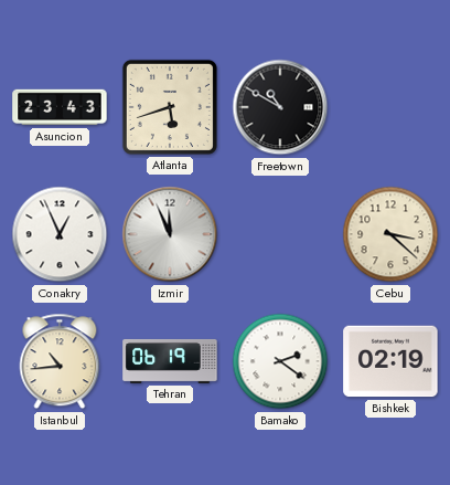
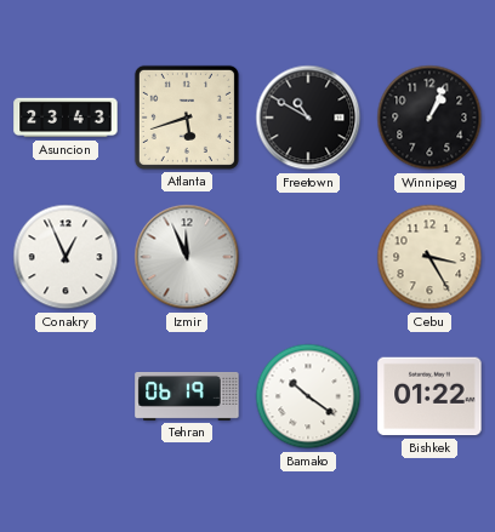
Winnipeg: none -> 1:04 (429, 118)
Cebu: 3:22 -> 3:25 (429, 257)
Istanbul: 10:44 -> none (60, 361)
Bamako: 2:21 -> 10:21 (308, 396)
Bishkek: 02:19 -> 01:22 (429, 396)
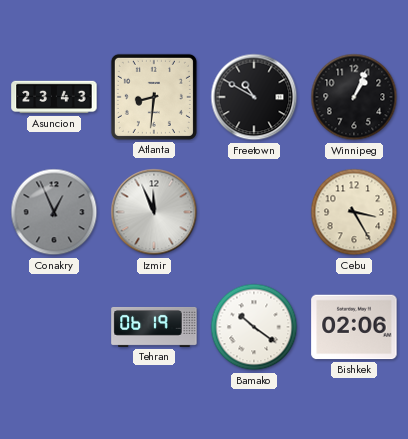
Atlanta: 5:42 -> 8:31 (154, 97)
Conakry dial: white -> grey (54, 212)
Bishkek: 01:22 -> 02:06 (354, 327)
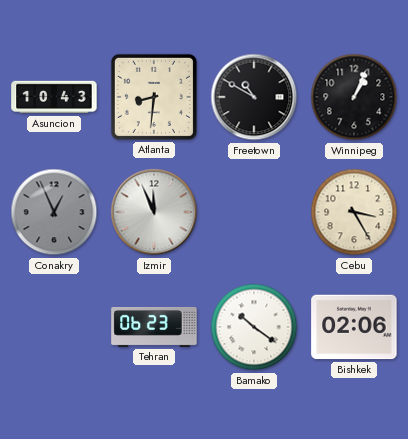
Asuncion: 23:43 -> 10:43 (54, 97)
Tehran: 06:19 -> 06:23 (154, 327)
